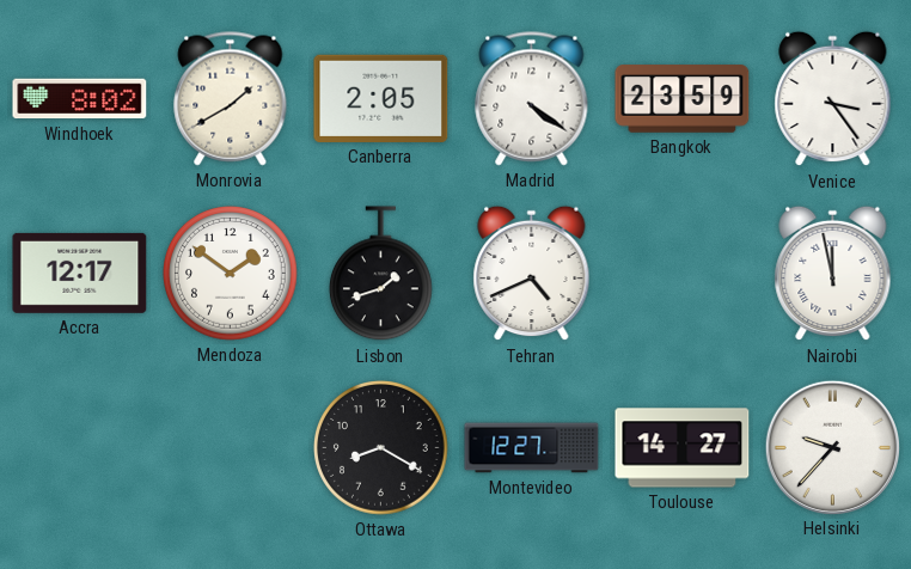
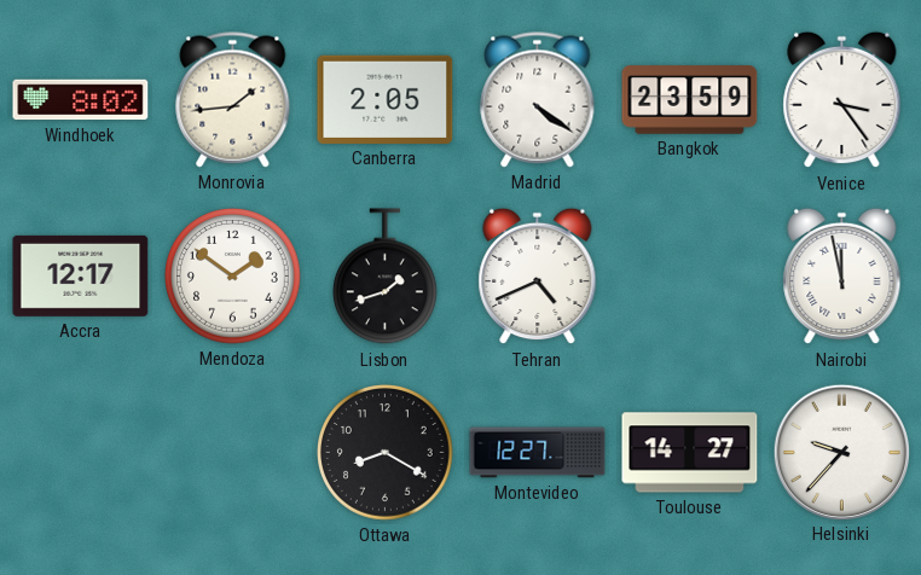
Monrovia: 1:40 -> 1:44 (233, 100)
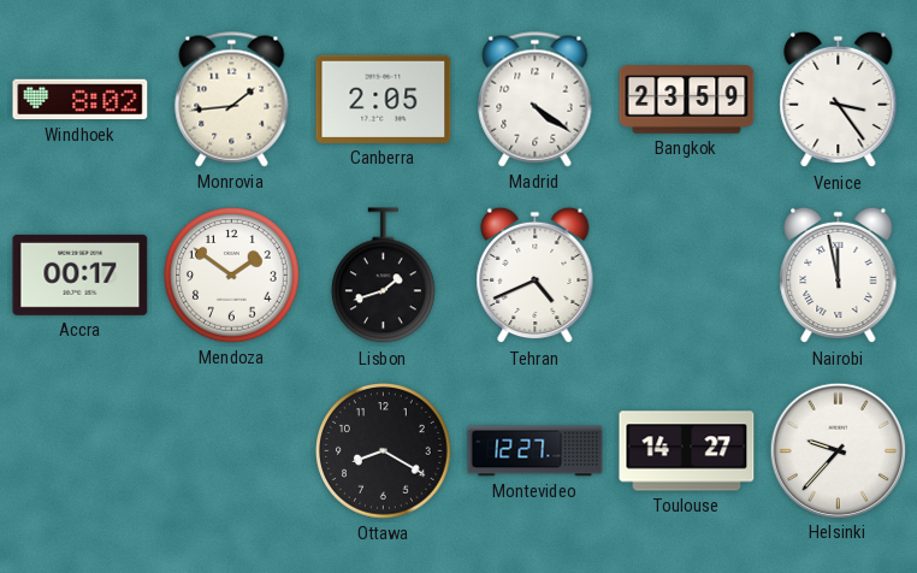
Accra: 12:17 -> 00:17 (81, 274)
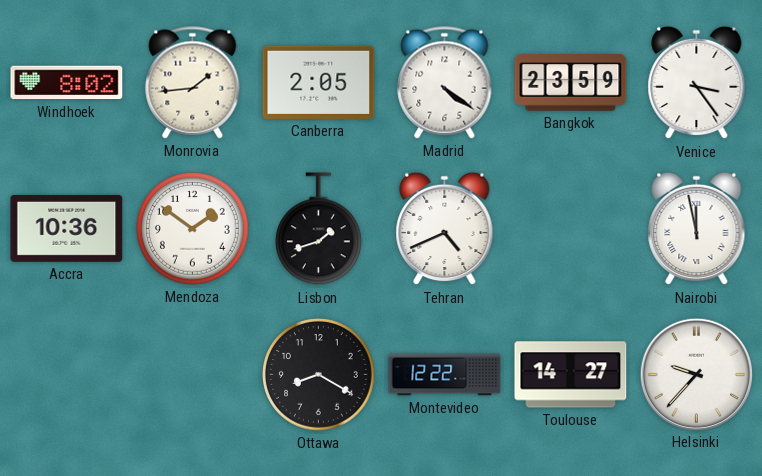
Accra: 00:17 -> 10:36 (67, 228)
Montevideo: 12:27 -> 12:22 (445, 375)
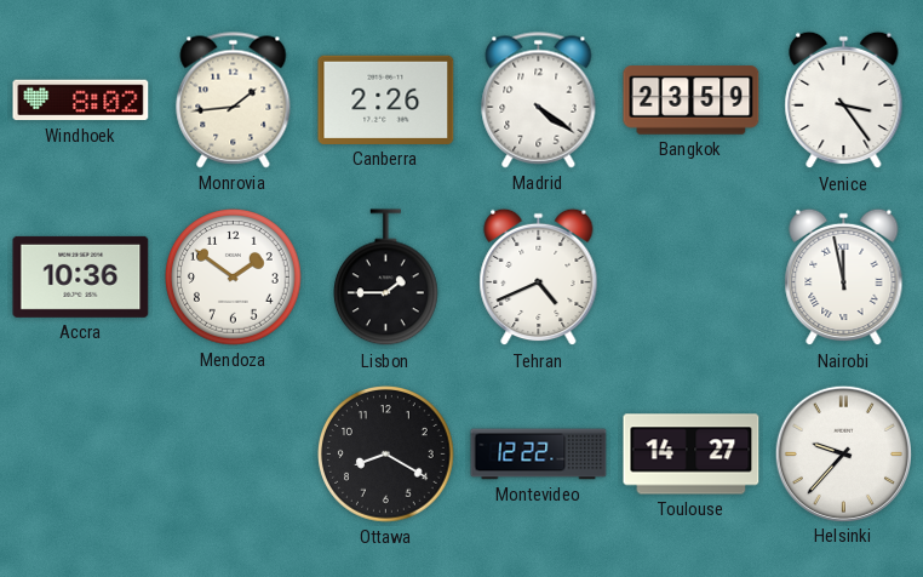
Canberra: 2:05 -> 2:26 (386, 99)
Lisbon: 1:42 -> 1:45 (386, 278)
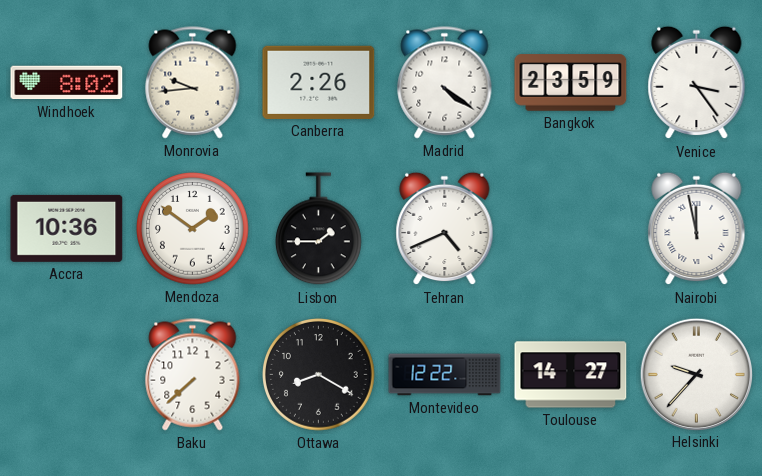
Monrovia: 1:44 -> 9:44 (193, 83)
Baku: none -> 7:38 (193, 375)
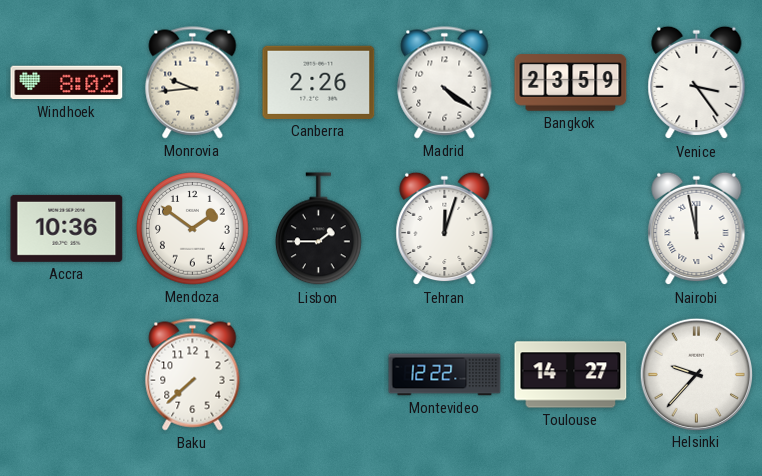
Tehran: 4:41 -> 12:03 (445, 229)
Ottawa: 8:20 -> none (319, 375)
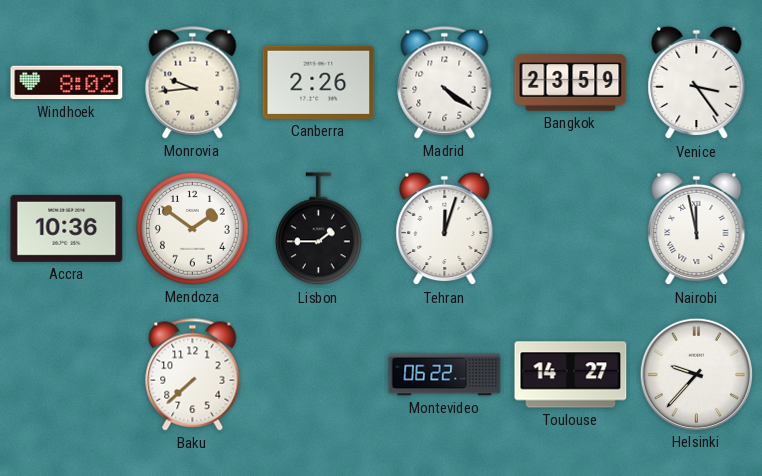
Montevideo: 12:22 -> 06:22 (445, 375)
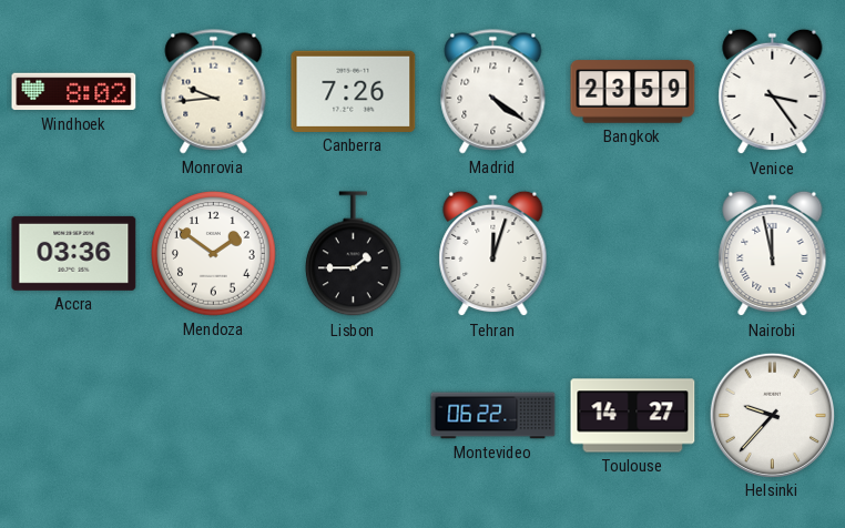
Canberra: 2:26 -> 7:26 (354, 91)
Accra: 10:36 -> 03:36 (74, 253)
Baku: 7:38 -> none (193, 375)
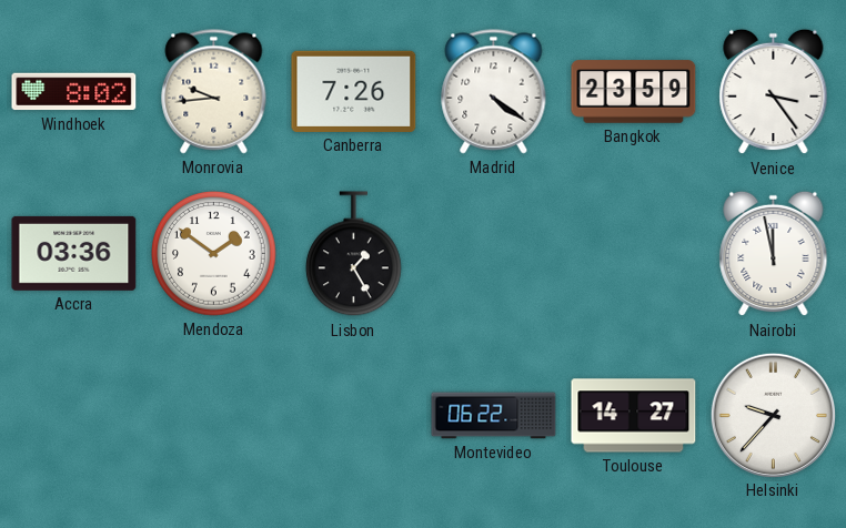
Lisbon: 1:45 -> 1:25 (354, 254)
Tehran: 12:03 -> none (493, 254)
